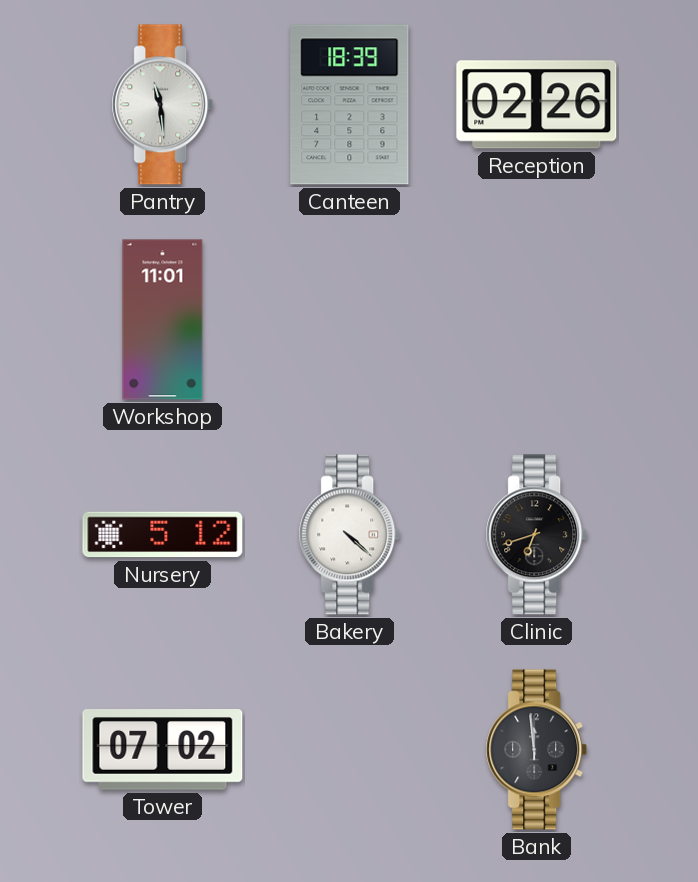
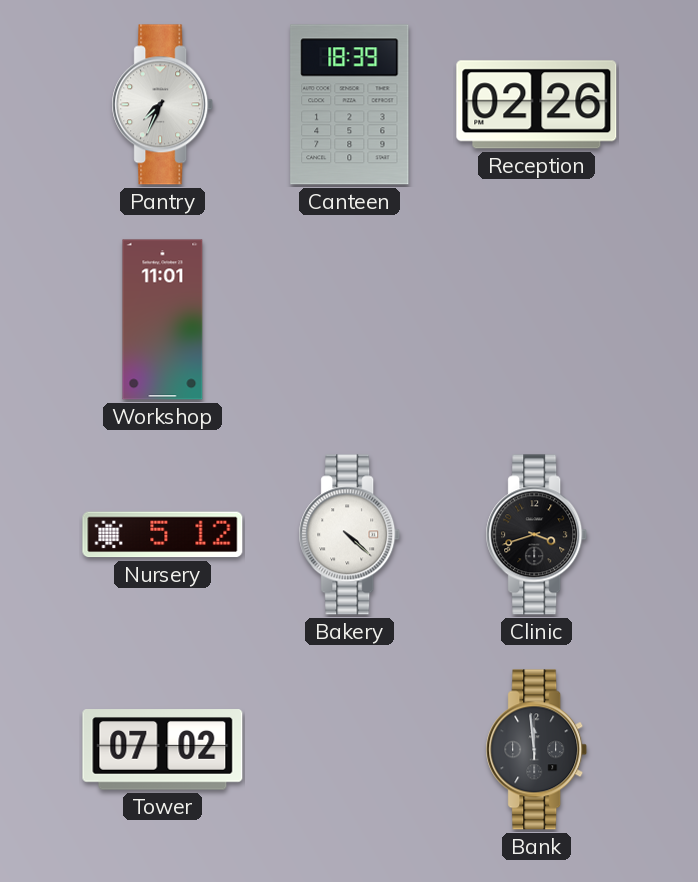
Pantry: 11:29 -> 7:34 (163, 105)
Clinic: 6:42 -> 3:42 (537, 535)
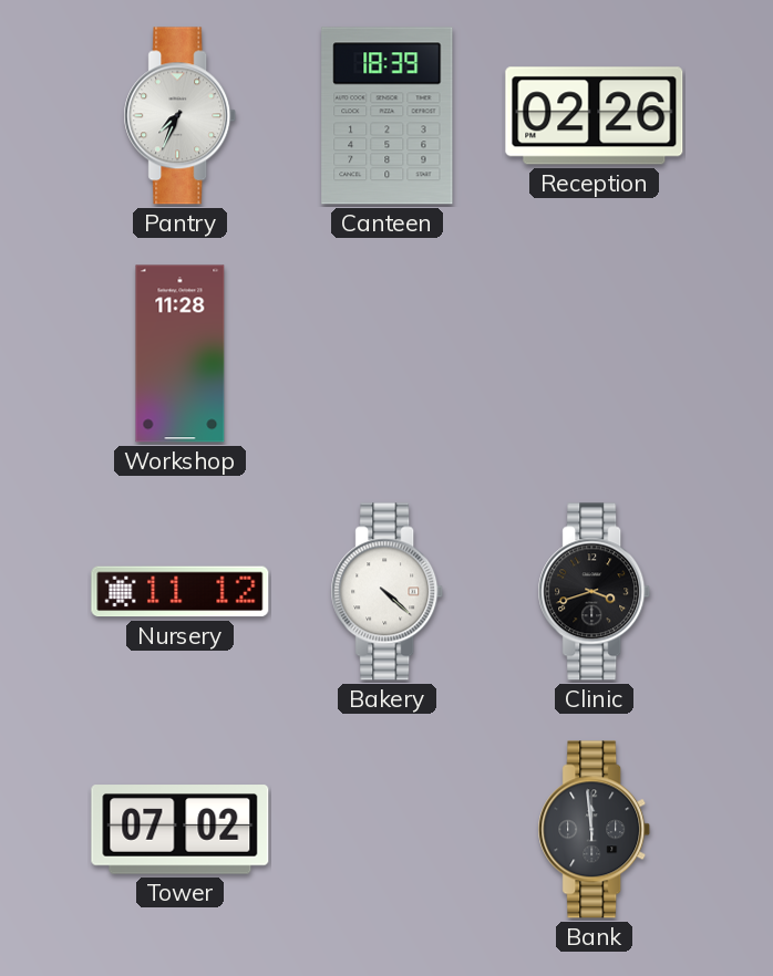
Workshop: 11:01 -> 11:28 (181, 354)
Nursery: 5:12 -> 11:12 (181, 592)
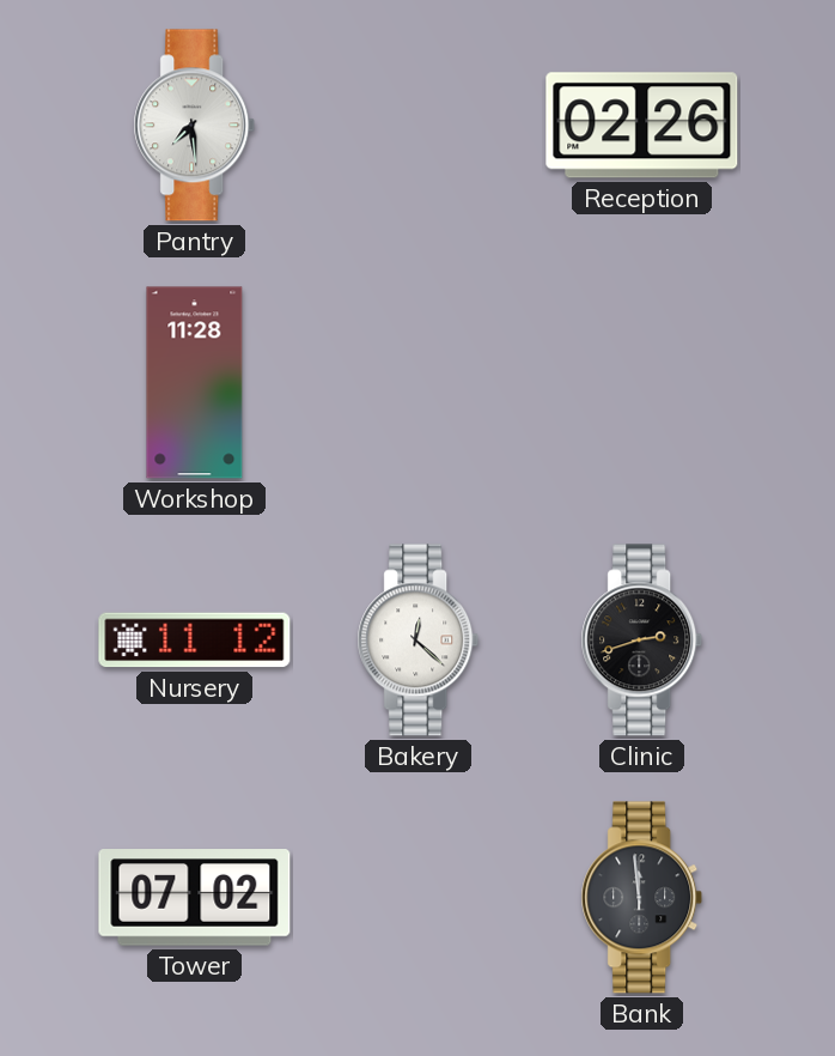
Pantry: 7:34 -> 7:29 (195, 126)
Canteen: 18:39 -> none (388, 116)
Bakery: 4:22 -> 12:22 (419, 641)
Clinic: 3:42 -> 2:42 (642, 641)
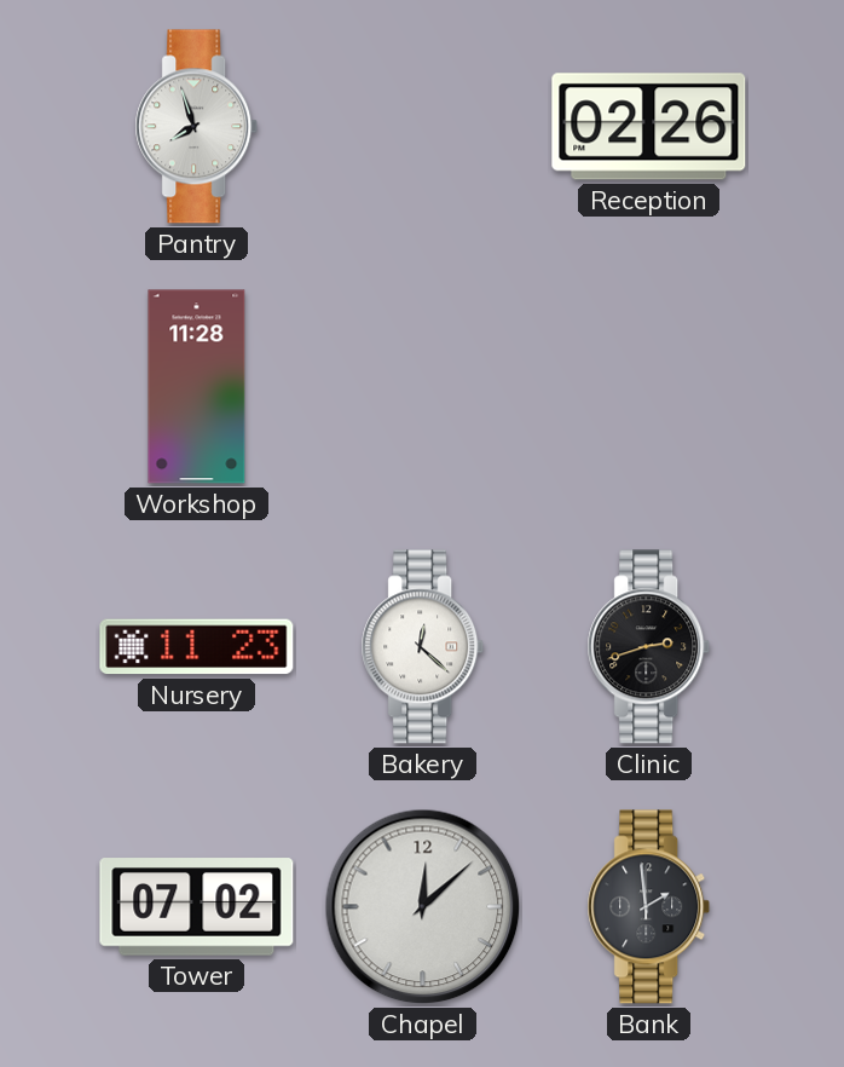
Pantry: 7:29 -> 7:57 (197, 127)
Nursery: 11:12 -> 11:23 (197, 647)
Chapel: none -> 12:08 (423, 907)
Bank: 11:59 -> 1:59 (649, 907)
